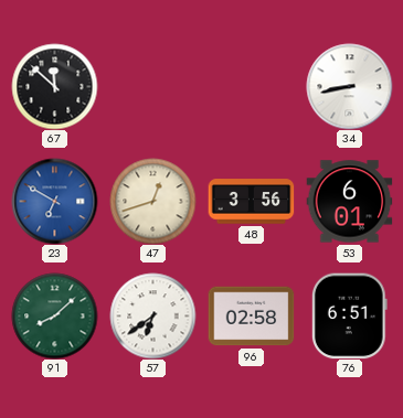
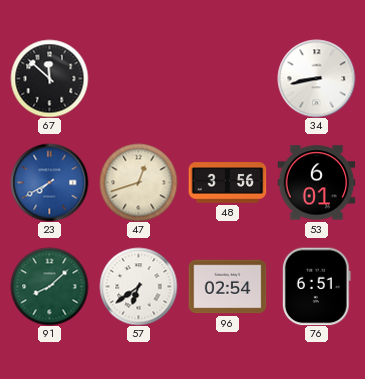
23: 6:50 -> 7:40 (49, 182)
96: 02:58 -> 02:54 (227, 287)
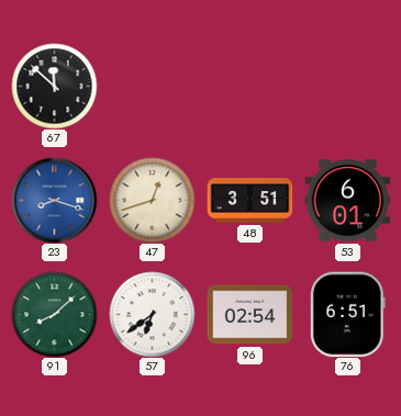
34: 8:43 -> none (316, 78)
23: 7:40 -> 8:18 (54, 200)
48: 3:56 -> 3:51 (249, 201)
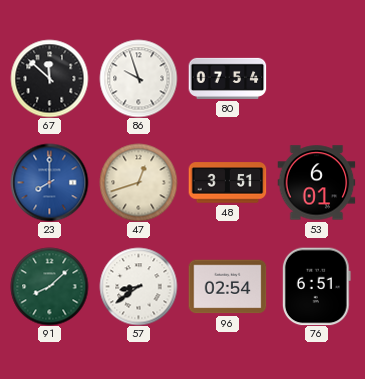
86: none -> 9:57 (138, 78)
80: none -> 07:54 (227, 78)
23: 8:18 -> 8:00 (49, 182)
57: 6:39 -> 8:39 (138, 286)
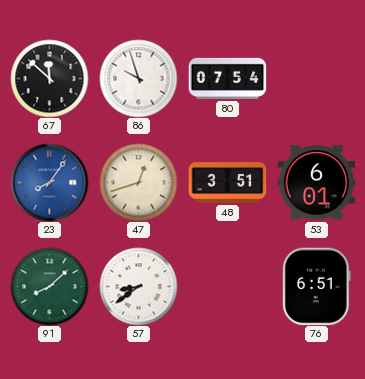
23: 8:00 -> 8:06 (49, 182)
96: 02:54 -> none (227, 287)
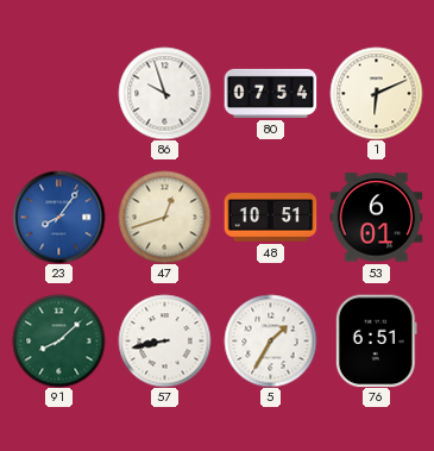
67: 11:52 -> none (49, 78)
1: none -> 6:11 (376, 93)
48: 3:51 -> 10:51 (270, 218)
57: 8:39 -> 8:43 (164, 340)
5: none -> 1:35 (270, 340)
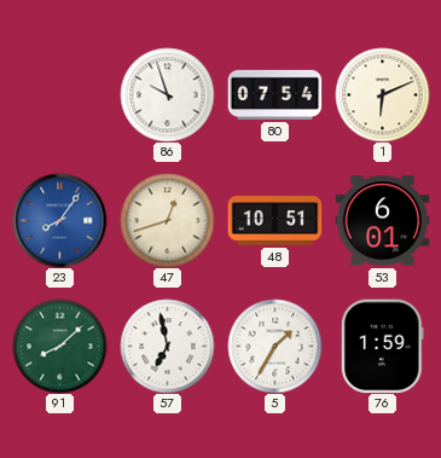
57: 8:43 -> 6:58 (167, 346)
76: 6:51 -> 1:59 (382, 346)
